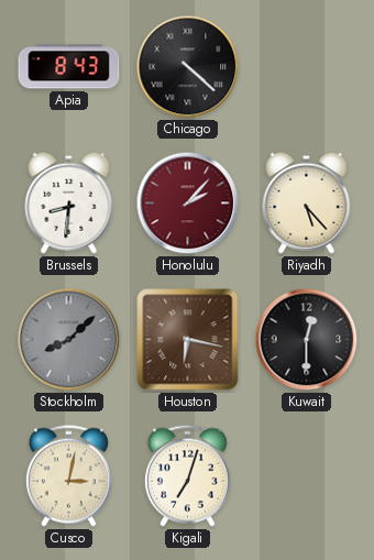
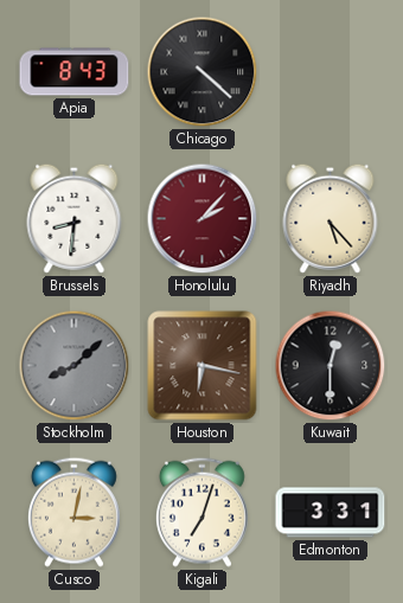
Edmonton: none -> 3:31 (331, 513)
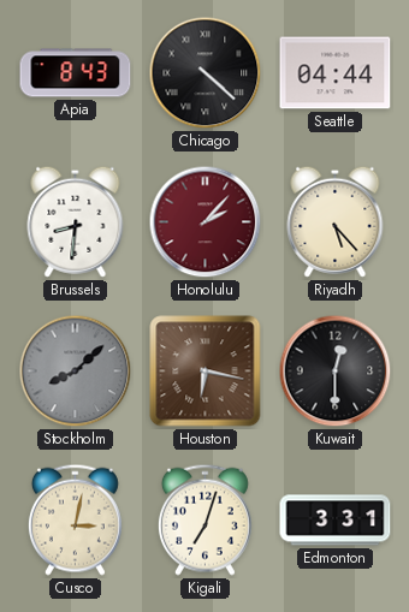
Seattle: none -> 04:44 (336, 73)
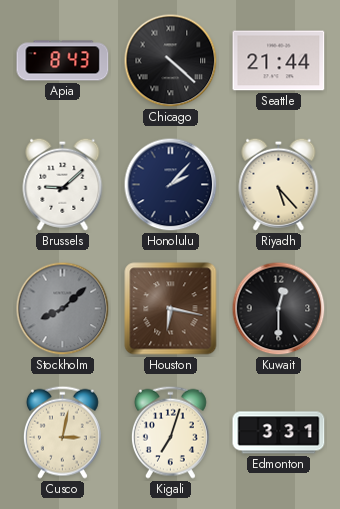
Seattle: 04:44 -> 21:44 (279, 61)
Brussels: 8:31 -> 9:08 (63, 184)
Honolulu dial: burgundy -> navy (171, 185)
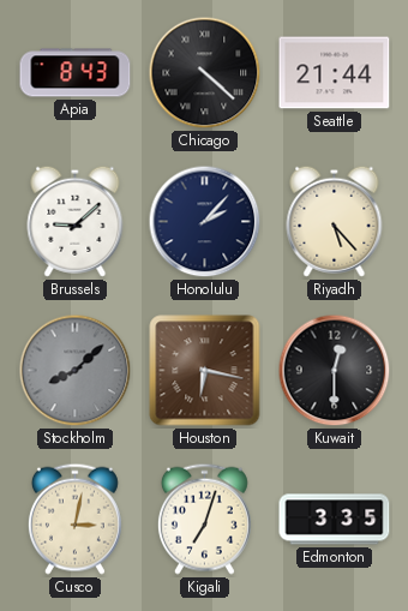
Edmonton: 3:31 -> 3:35 (335, 520)
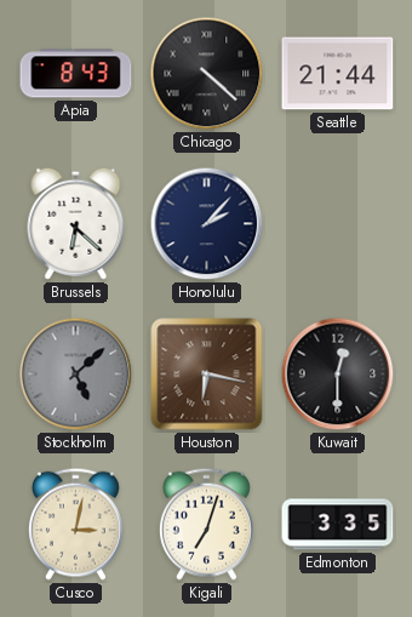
Brussels: 9:08 -> 6:22 (76, 223)
Riyadh: 5:23 -> none (335, 221)
Stockholm: 8:08 -> 5:08 (76, 375)
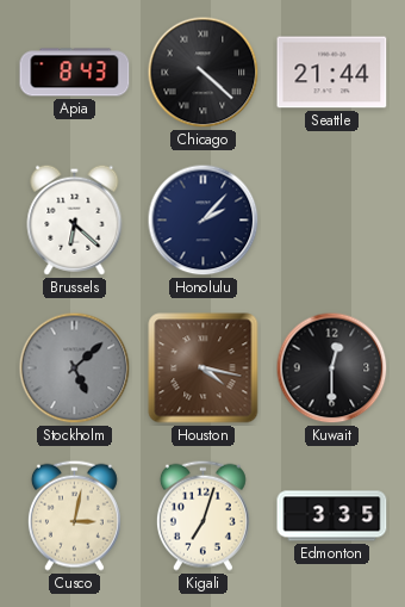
Houston: 6:17 -> 4:17 (204, 368)
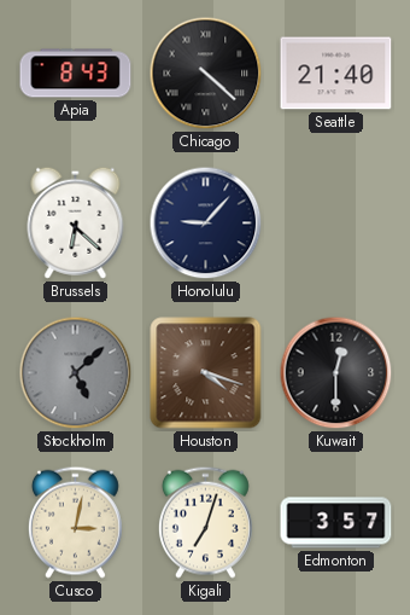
Seattle: 21:44 -> 21:40 (336, 74)
Honolulu: 2:07 -> 9:07 (206, 224)
Houston: 4:17 -> 4:18 (206, 373)
Edmonton: 3:35 -> 3:57 (336, 523)
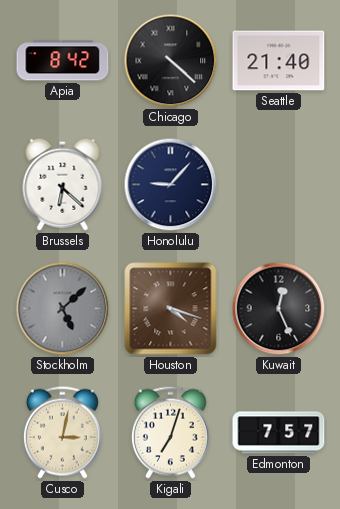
Apia: 8:43 -> 8:42 (63, 61)
Kuwait: 12:30 -> 12:26 (279, 309)
Edmonton: 3:57 -> 7:57 (279, 433)
